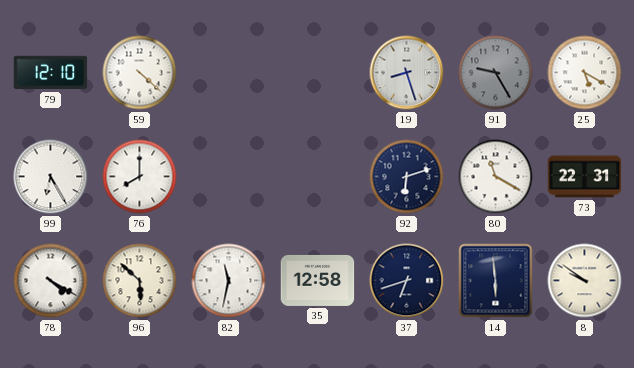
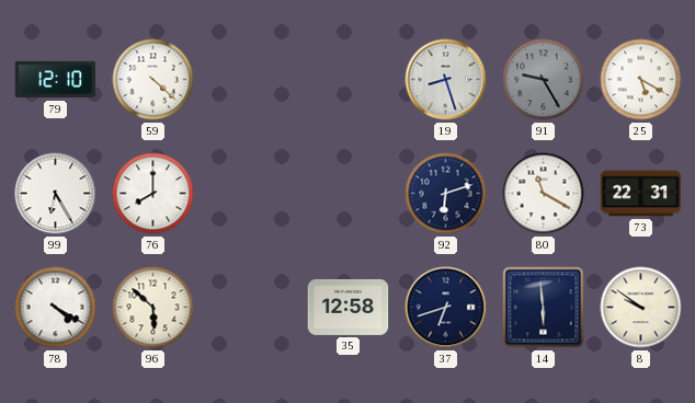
82: 11:32 -> none (229, 281)
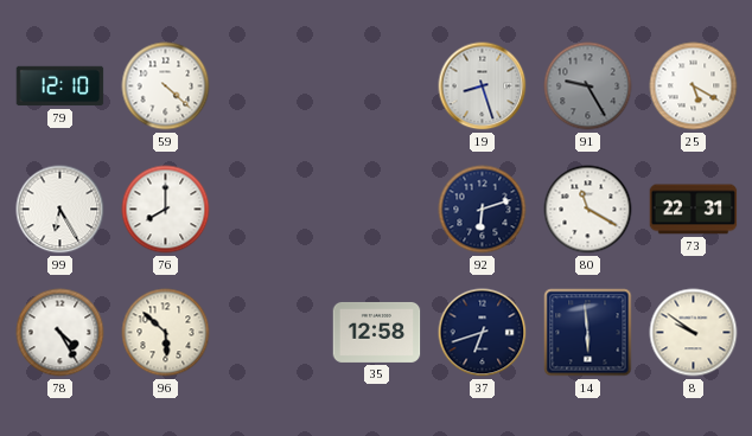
78: 4:20 -> 4:25 (60, 333)
